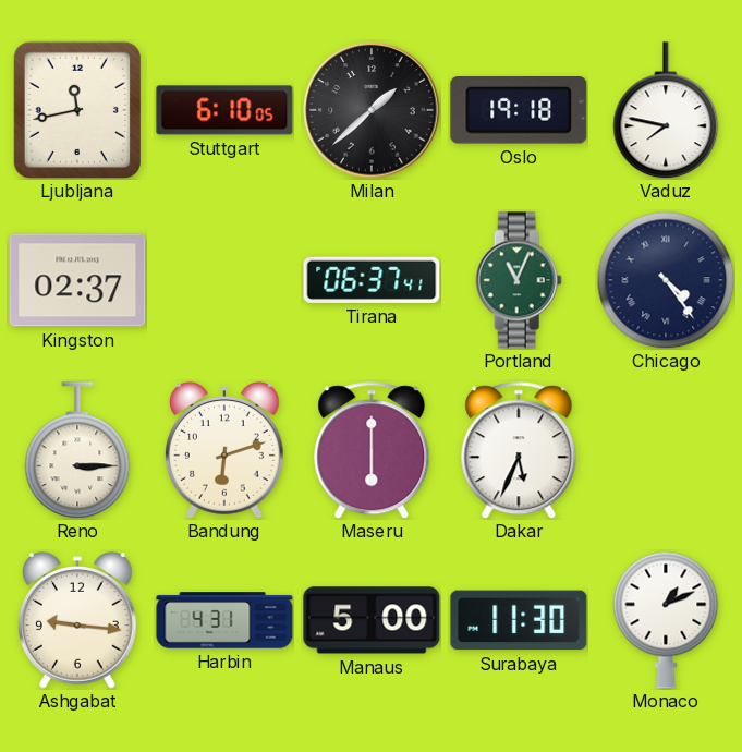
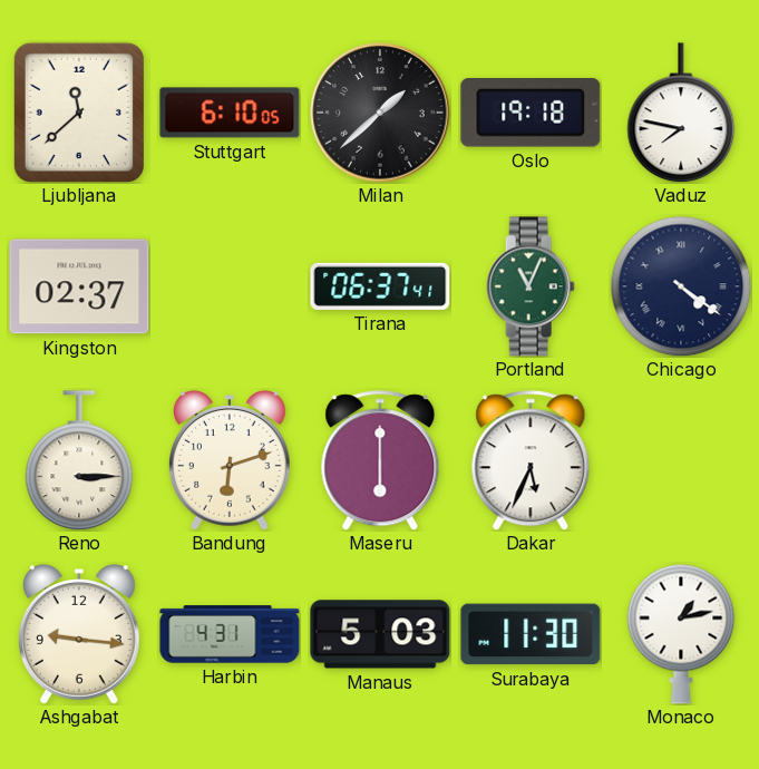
Ljubljana: 11:43 -> 11:38 (79, 113)
Chicago: 4:24 -> 4:21 (681, 286)
Manaus: 5:00 -> 5:03 (380, 634)
Monaco: 1:11 -> 1:13 (681, 634)
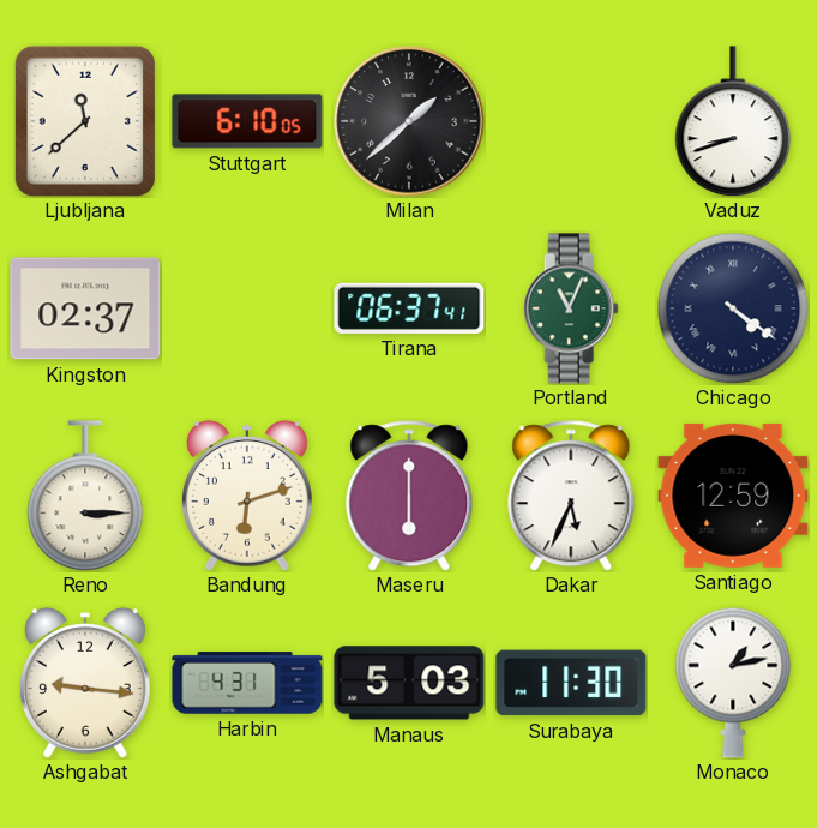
Oslo: 19:18 -> none (531, 114)
Vaduz: 7:47 -> 8:42 (733, 121)
Santiago: none -> 12:59 (733, 496)
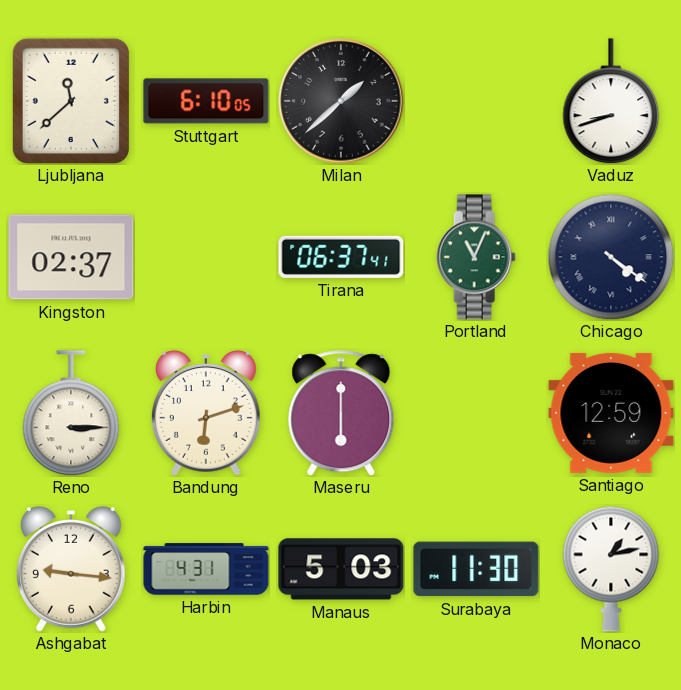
Dakar: 5:34 -> none (571, 496)
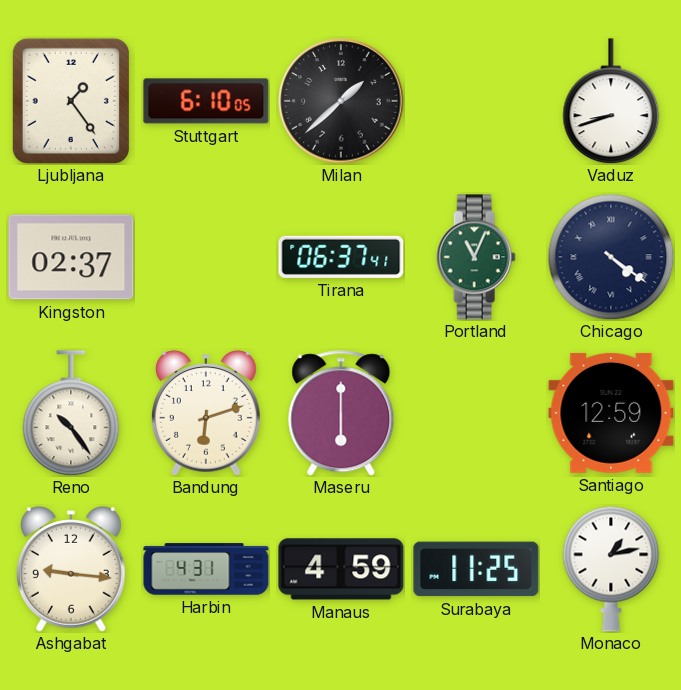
Ljubljana: 11:38 -> 1:24 (71, 101)
Reno: 3:15 -> 10:24 (71, 413)
Manaus: 5:03 -> 4:59 (341, 569)
Surabaya: 11:30 -> 11:25 (476, 569)
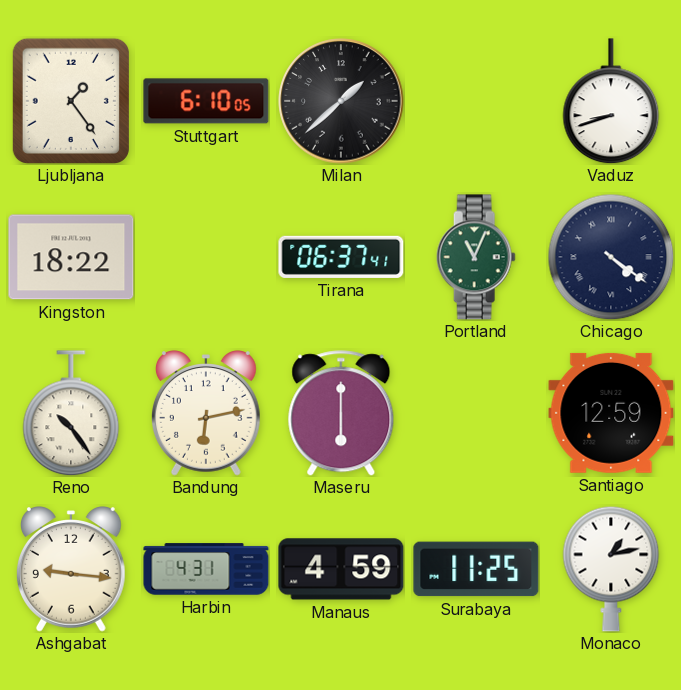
Kingston: 02:37 -> 18:22 (71, 257)
Bandung: 6:12 -> 6:13 (206, 413)
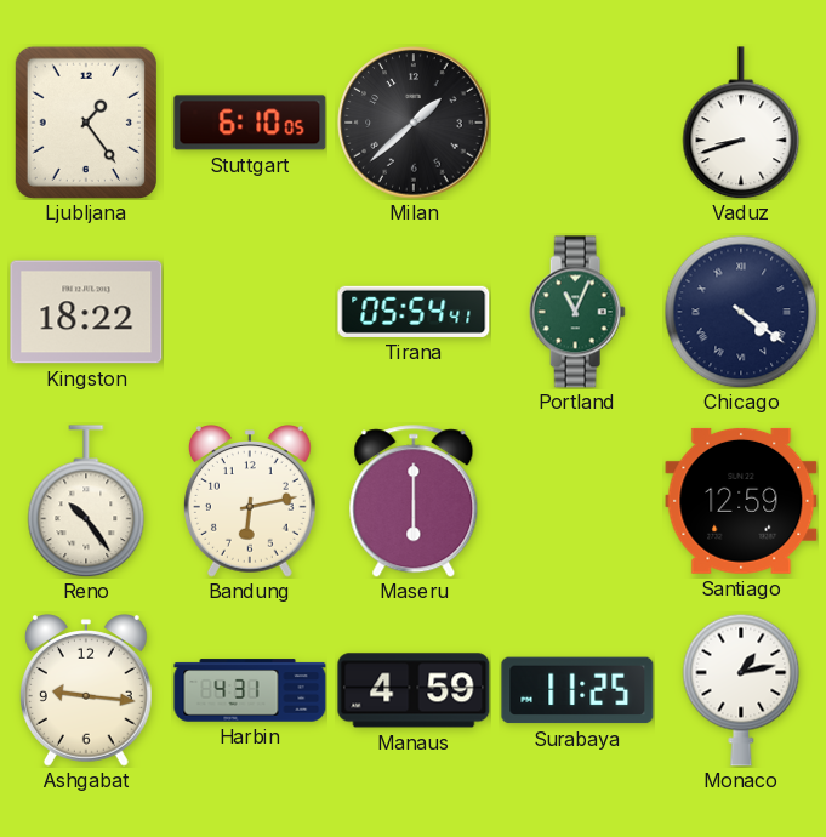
Tirana: 06:37 -> 05:54 (414, 312)
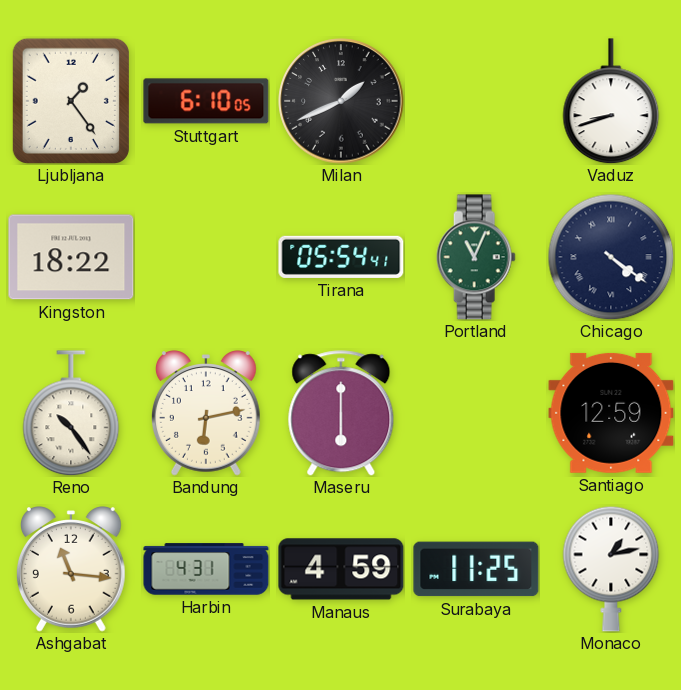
Milan: 1:38 -> 1:41 (341, 101)
Ashgabat: 9:16 -> 11:16 (71, 569)
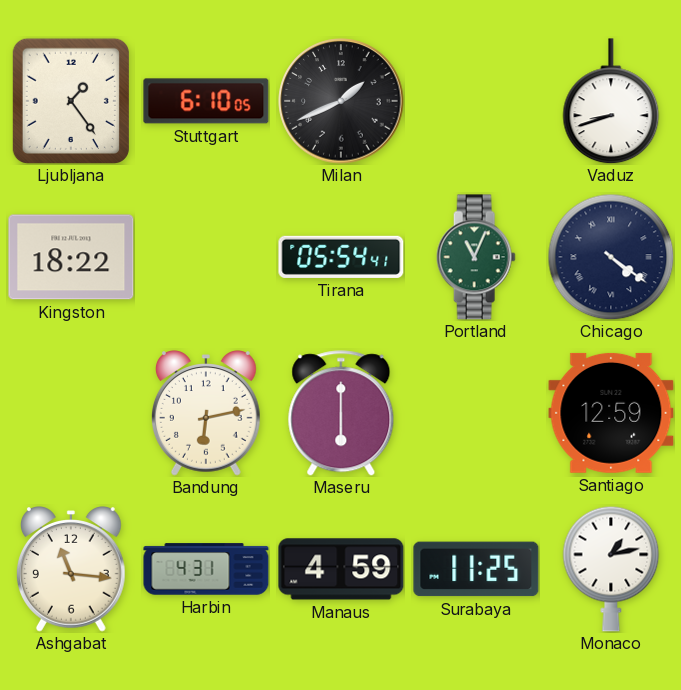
Reno: 10:24 -> none (71, 413)
